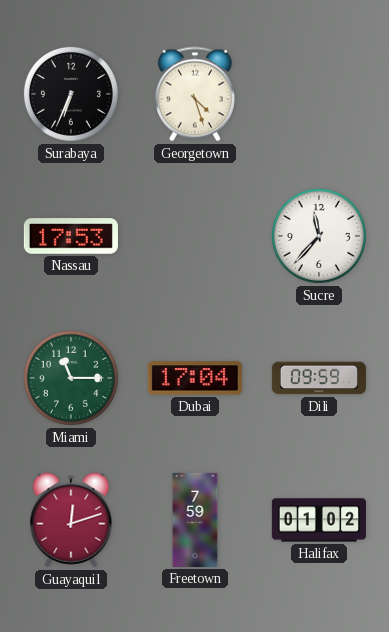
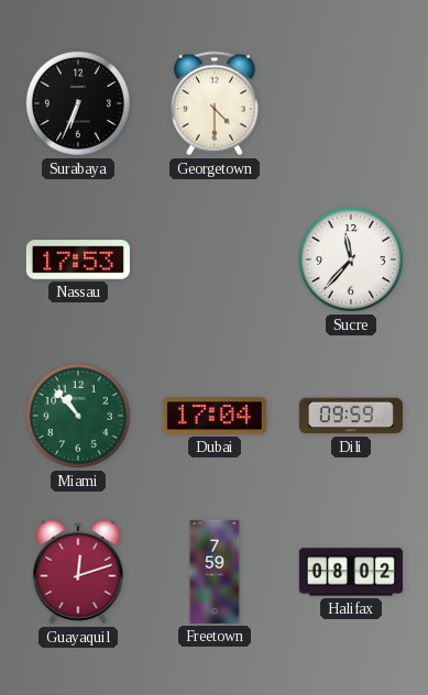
Georgetown: 4:27 -> 4:30 (215, 103)
Miami: 11:15 -> 10:53 (78, 416)
Halifax: 01:02 -> 08:02 (351, 572)
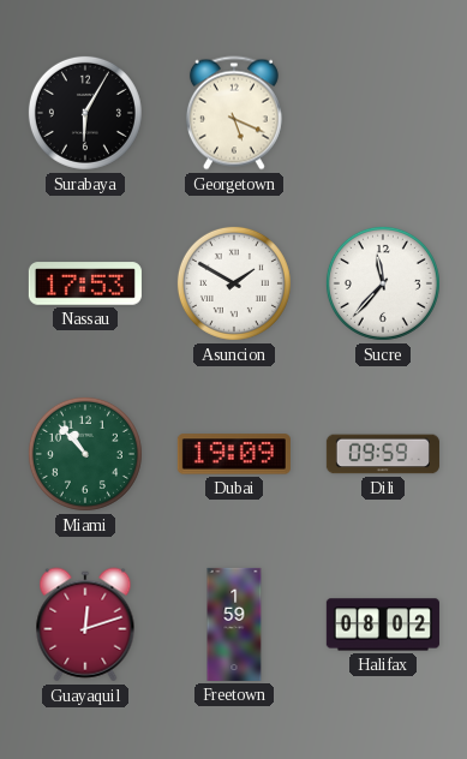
Surabaya: 6:34 -> 6:05 (85, 113)
Georgetown: 4:30 -> 5:19 (234, 113)
Asuncion: none -> 1:50 (234, 283)
Dubai: 17:04 -> 19:09 (234, 454)
Freetown: 7:59 -> 1:59 (234, 624)
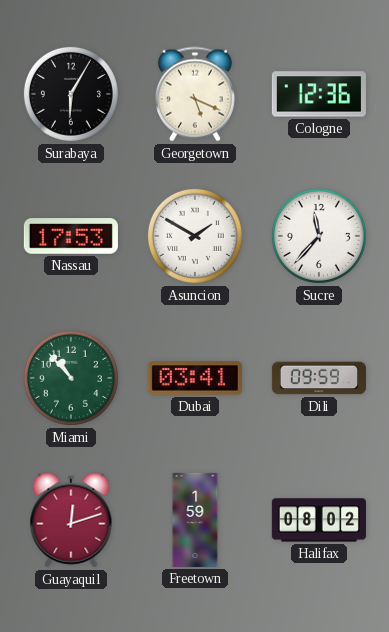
Cologne: none -> 12:36 (319, 94)
Dubai: 19:09 -> 03:41 (195, 378)
